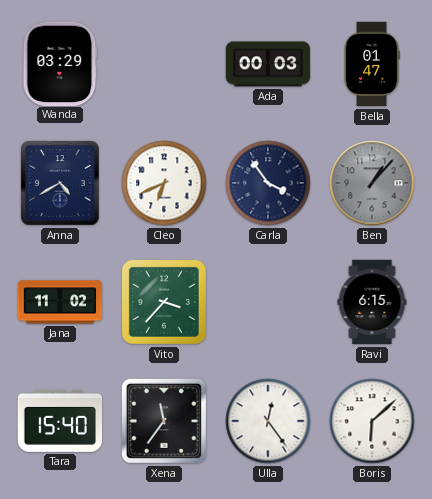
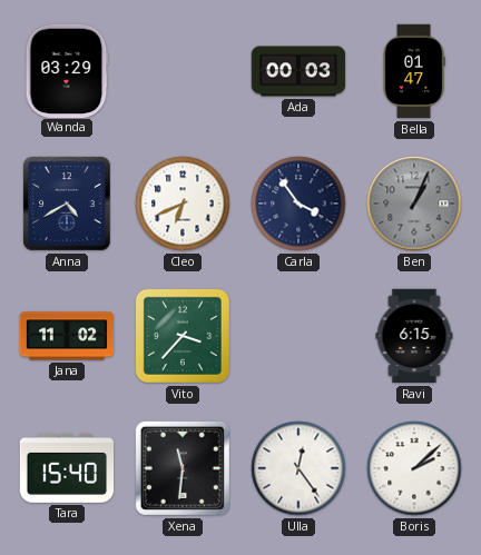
Ben: 1:07 -> 1:04 (414, 204)
Xena: 11:36 -> 11:31 (183, 468)
Boris: 6:08 -> 2:08 (414, 468)
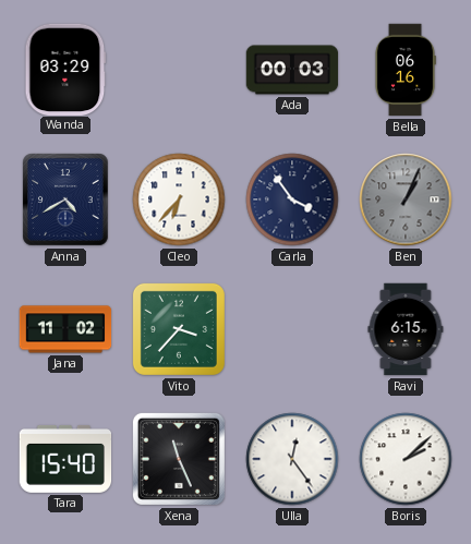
Bella: 01:47 -> 06:16 (406, 70)
Cleo: 6:41 -> 6:37 (179, 200)
Xena: 11:31 -> 11:26 (179, 459)
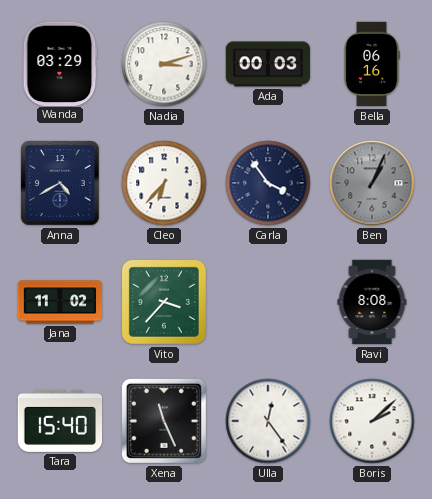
Nadia: none -> 3:12 (164, 64)
Ravi: 6:15 -> 8:08 (372, 302)
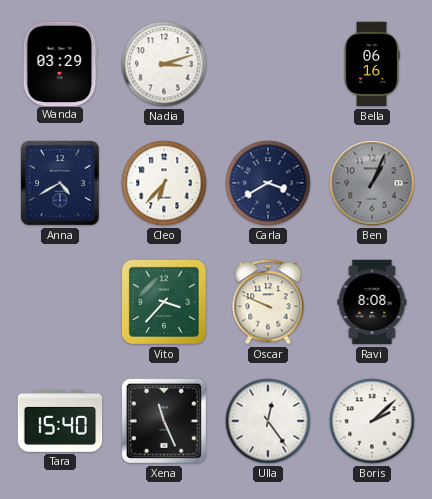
Ada: 00:03 -> none (268, 64)
Carla: 3:54 -> 3:40 (268, 183)
Jana: 11:02 -> none (60, 302)
Oscar: none -> 9:49 (268, 302)
